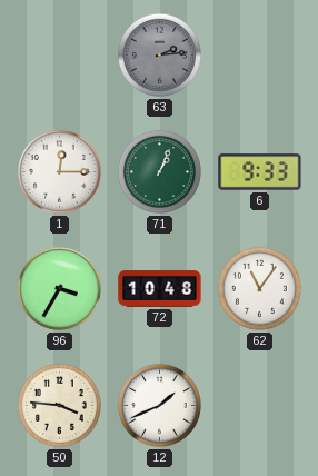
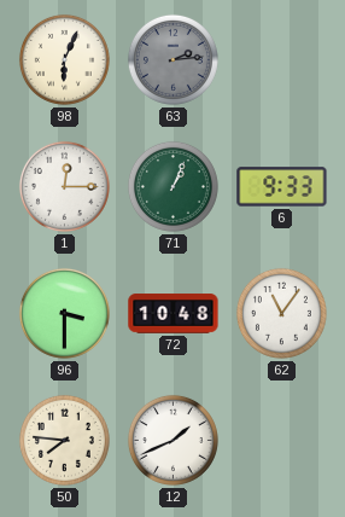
98: none -> 6:04 (64, 59)
96: 3:35 -> 3:30 (64, 313)
50: 3:46 -> 7:46 (64, 440)
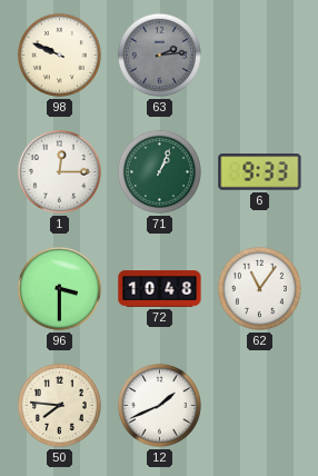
98: 6:04 -> 9:49 (59, 54)
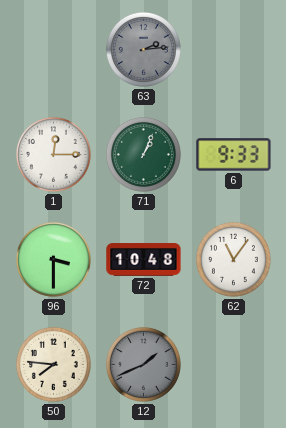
98: 9:49 -> none (59, 54)
12 dial: white -> grey (143, 364)
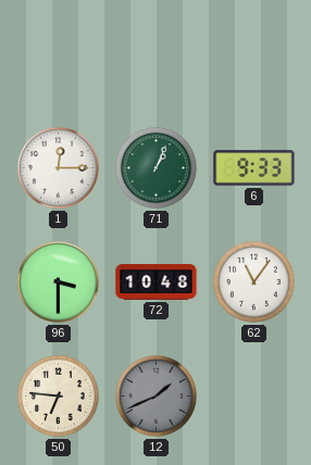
63: 2:14 -> none (143, 49)
50: 7:46 -> 6:46 (58, 395)
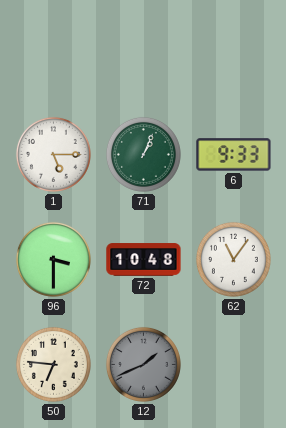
1: 12:15 -> 5:15 (53, 154)
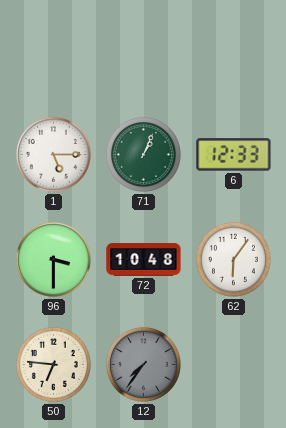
6: 9:33 -> 12:33 (234, 155)
62: 11:06 -> 6:06 (233, 259)
12: 1:41 -> 7:36 (143, 364)
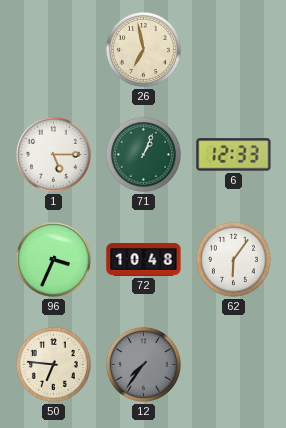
26: none -> 6:58 (143, 49)
96: 3:30 -> 3:34 (53, 259)
